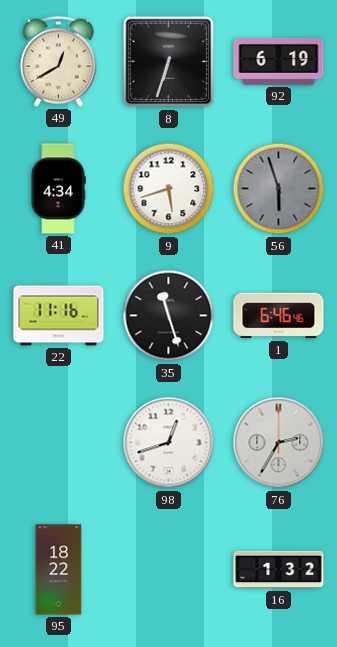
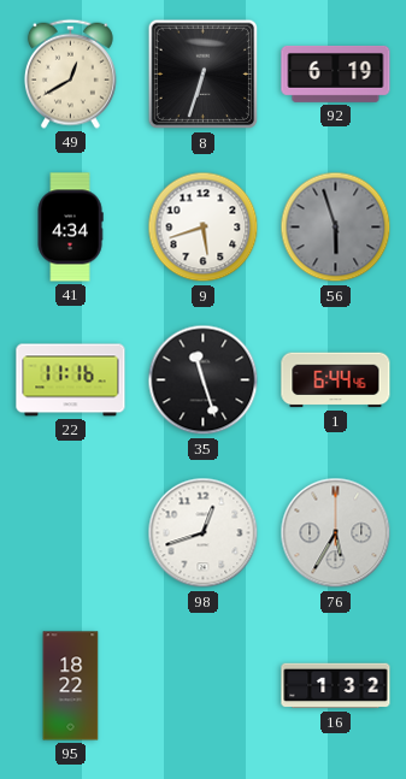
1: 6:46 -> 6:44 (336, 380)
76: 2:35 -> 5:35 (336, 533)
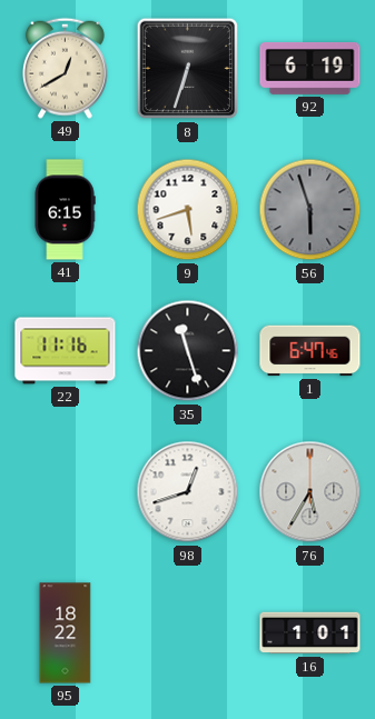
41: 4:34 -> 6:15 (65, 210)
1: 6:44 -> 6:47 (310, 351)
16: 1:32 -> 1:01 (310, 633)
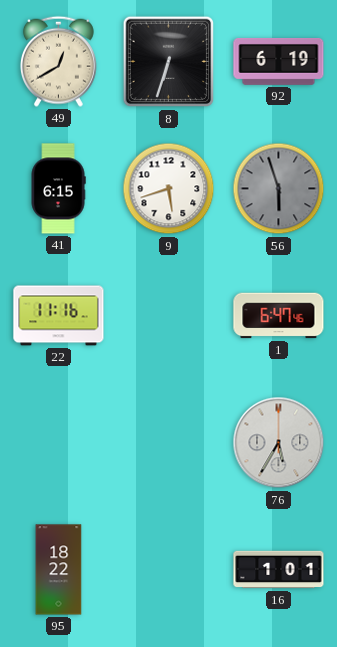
35: 11:27 -> none (188, 351)
98: 12:42 -> none (188, 492)
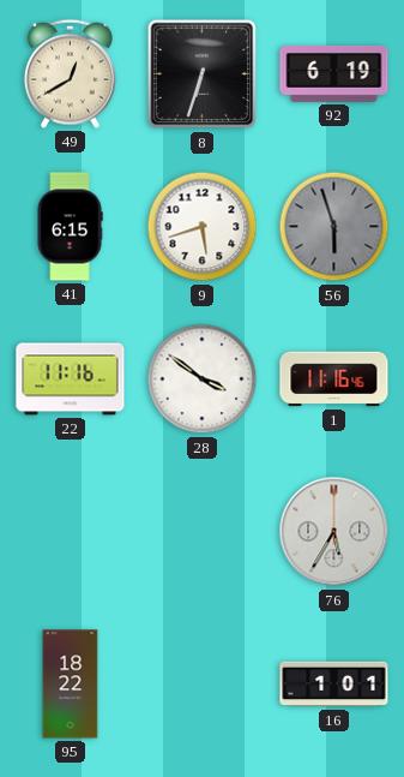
28: none -> 3:51 (203, 379)
1: 6:47 -> 11:16 (334, 379)
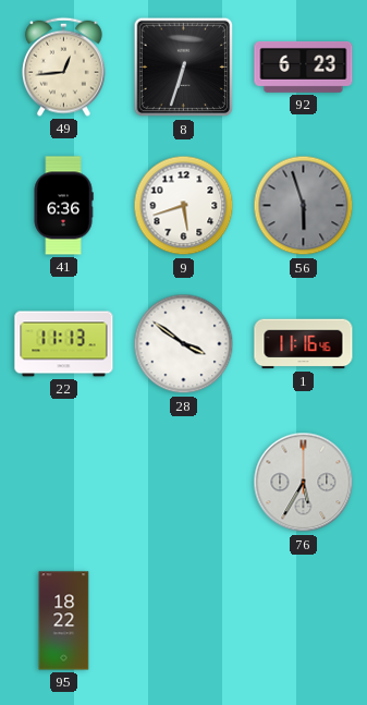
49: 12:40 -> 12:44 (63, 66)
92: 6:19 -> 6:23 (304, 66)
41: 6:15 -> 6:36 (63, 206)
22: 11:16 -> 11:13 (64, 344)
16: 1:01 -> none (334, 685)
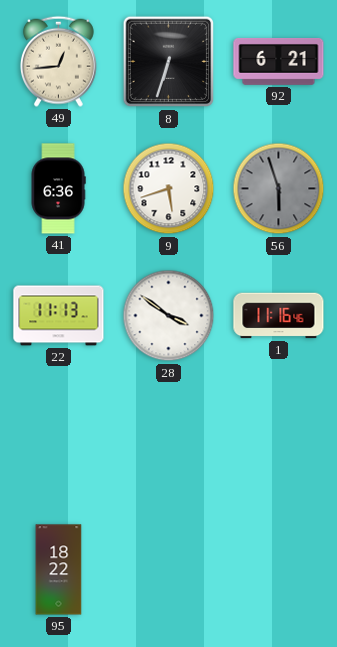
92: 6:23 -> 6:21 (279, 61)
76: 5:35 -> none (304, 483)
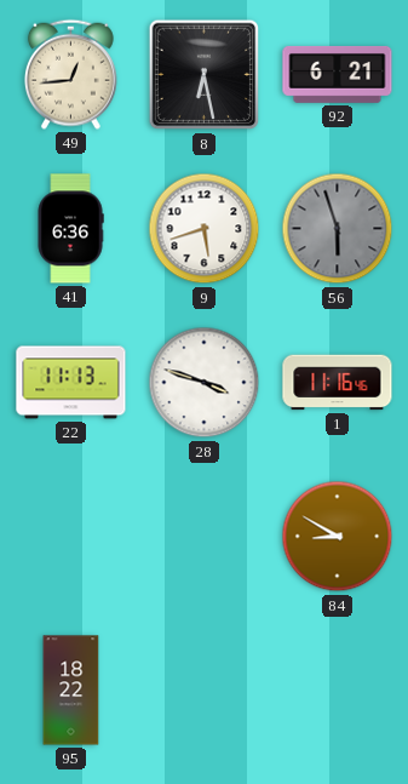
8: 6:33 -> 6:28 (205, 75)
28: 3:51 -> 3:48 (205, 383)
84: none -> 8:50 (338, 537)
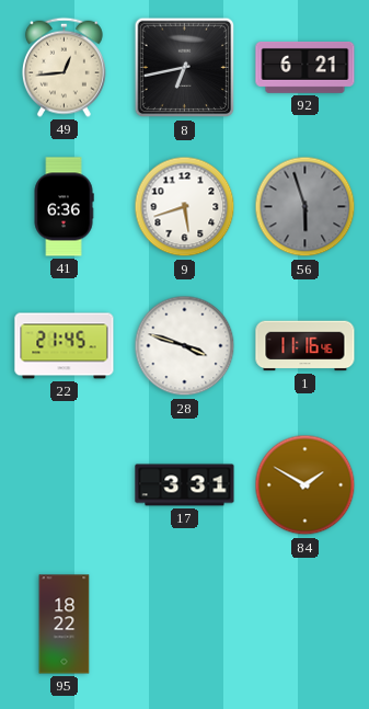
8: 6:28 -> 6:43 (185, 68)
22: 11:13 -> 21:45 (65, 346)
17: none -> 3:31 (185, 485)
84: 8:50 -> 1:50 (305, 485)
